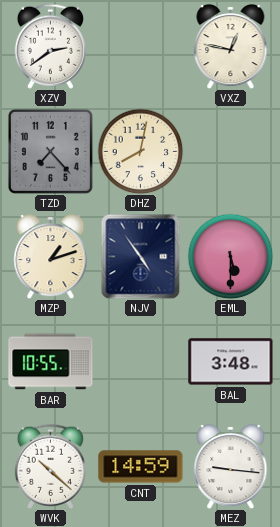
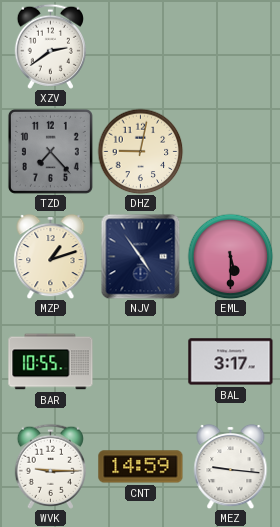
VXZ: 12:47 -> none (231, 46)
DHZ: 8:02 -> 9:02 (140, 151)
BAL: 3:48 -> 3:17 (231, 362)
WVK: 10:22 -> 9:15 (50, 466)
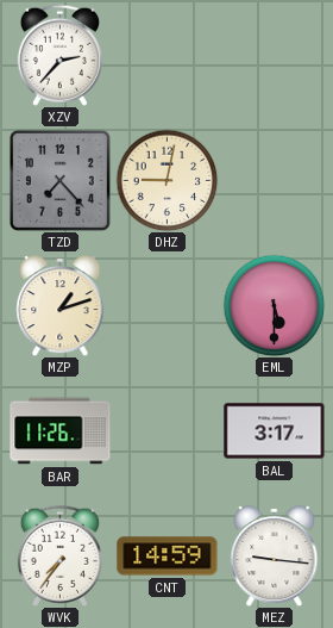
XZV: 2:39 -> 2:37 (59, 55)
NJV: 4:54 -> none (141, 256)
BAR: 10:55 -> 11:26 (61, 431)
WVK: 9:15 -> 7:36 (59, 555)
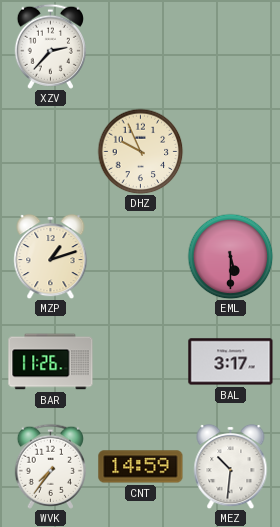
TZD: 7:23 -> none (59, 180)
DHZ: 9:02 -> 9:56 (140, 151)
MEZ: 9:16 -> 10:31 (231, 466)
